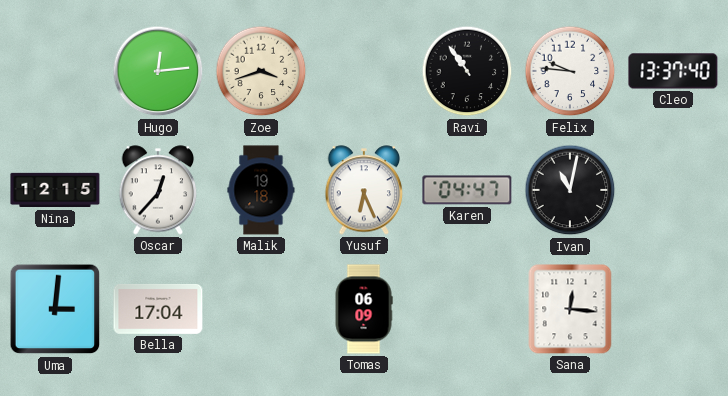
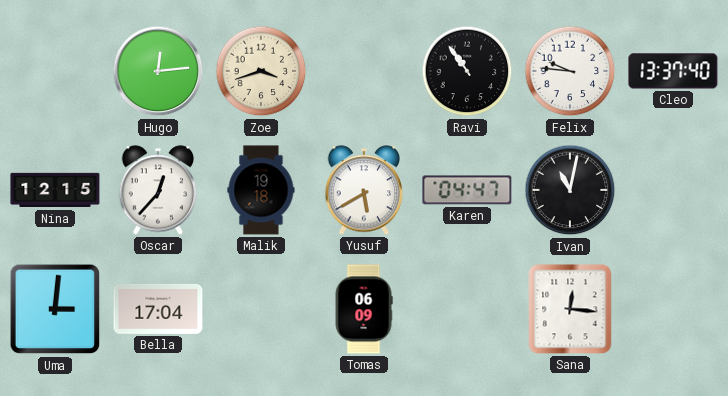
Yusuf: 6:26 -> 5:40 (364, 190)
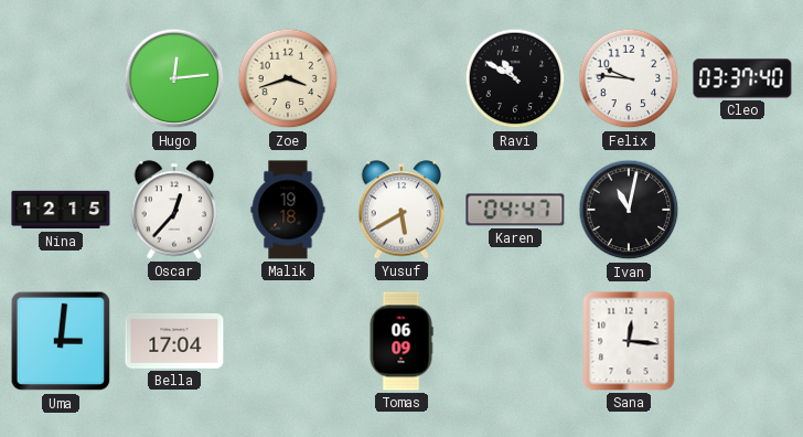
Ravi: 10:54 -> 10:50 (515, 78)
Cleo: 13:37 -> 03:37 (742, 78)
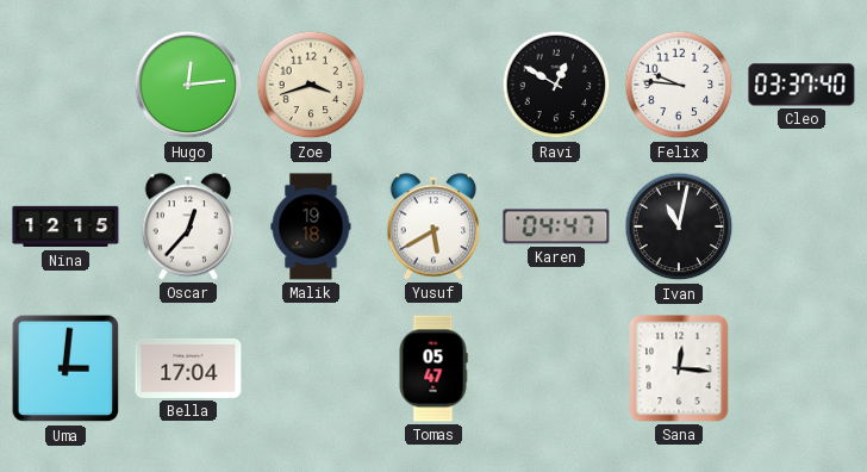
Ravi: 10:50 -> 12:50 (556, 85)
Tomas: 06:09 -> 05:47 (433, 368)
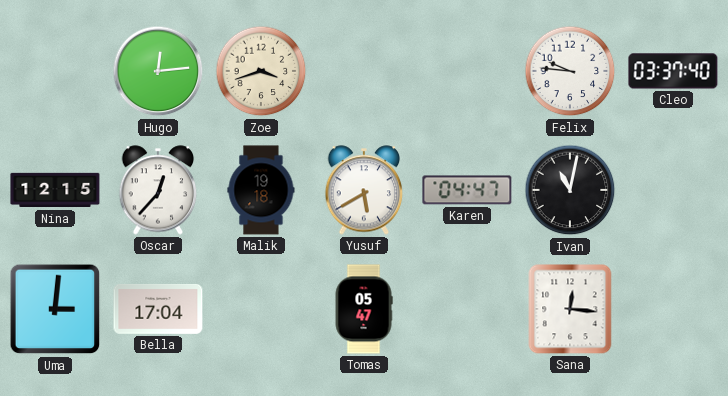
Ravi: 12:50 -> none (556, 85)
